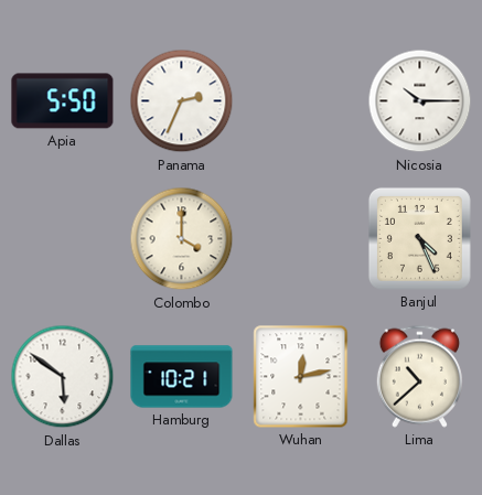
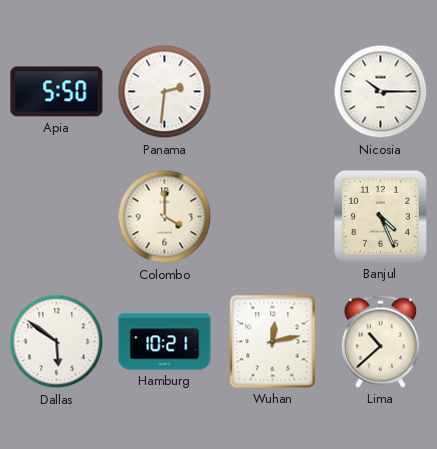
Panama: 2:34 -> 2:31 (165, 92)
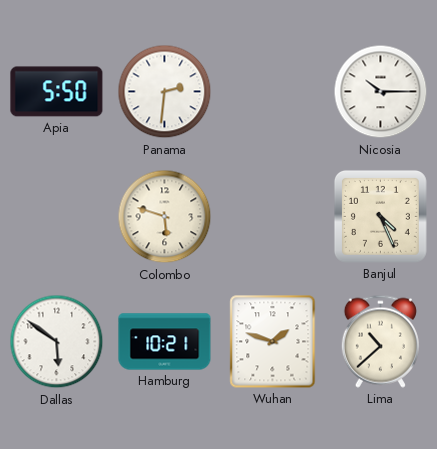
Colombo: 4:00 -> 5:48 (165, 217)
Wuhan: 12:13 -> 1:48 (273, 342)
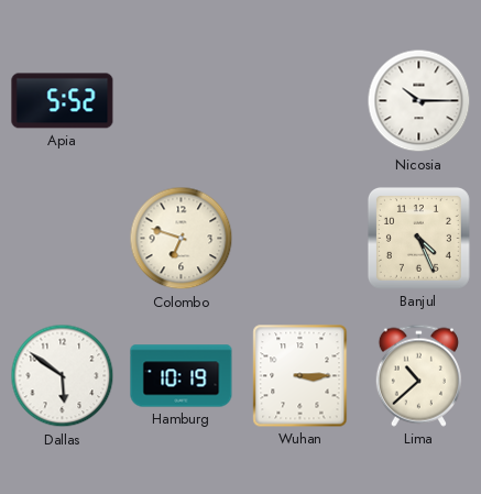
Apia: 5:50 -> 5:52 (63, 101)
Panama: 2:31 -> none (165, 92)
Colombo: 5:48 -> 6:48 (182, 239)
Hamburg: 10:21 -> 10:19 (182, 376)
Wuhan: 1:48 -> 3:15 (300, 376)
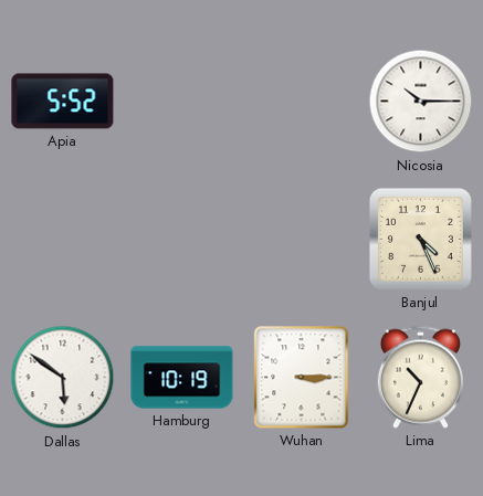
Colombo: 6:48 -> none (182, 239)
Lima: 10:38 -> 10:34 (420, 377)
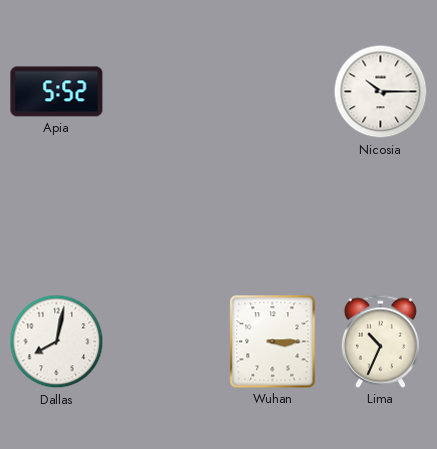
Banjul: 4:26 -> none (420, 239)
Dallas: 5:51 -> 8:02 (57, 342)
Hamburg: 10:19 -> none (182, 378)
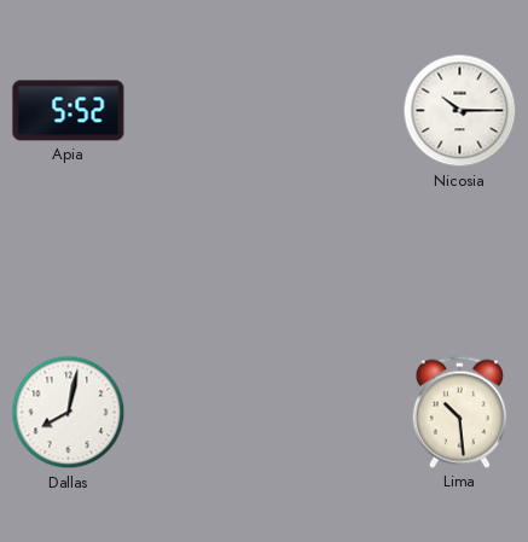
Wuhan: 3:15 -> none (273, 342)
Lima: 10:34 -> 10:29 (459, 412)
